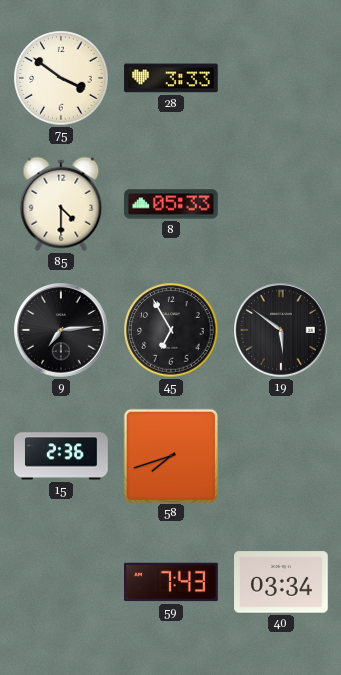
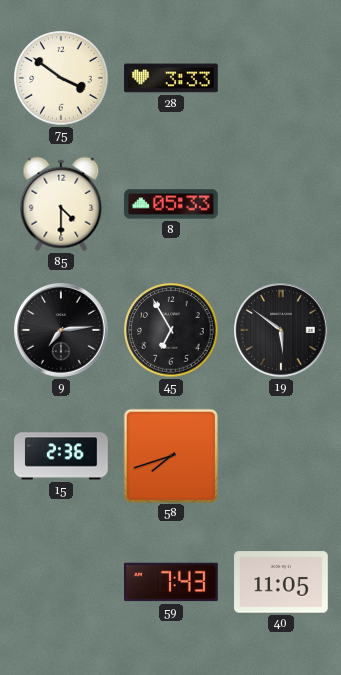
40: 03:34 -> 11:05 (281, 582)
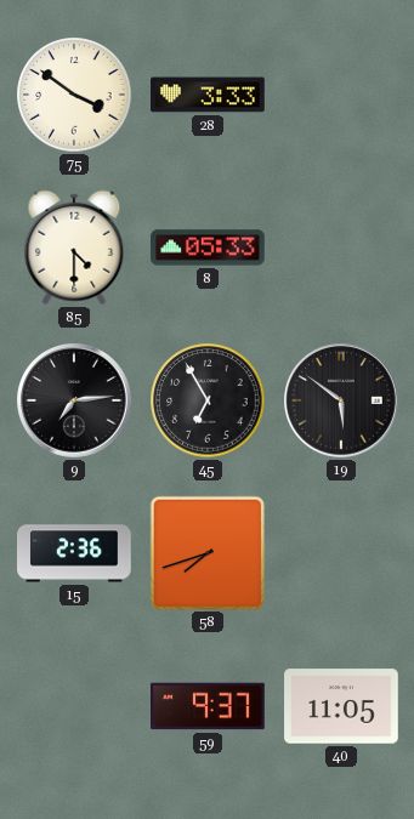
59: 7:43 -> 9:37 (209, 706)
